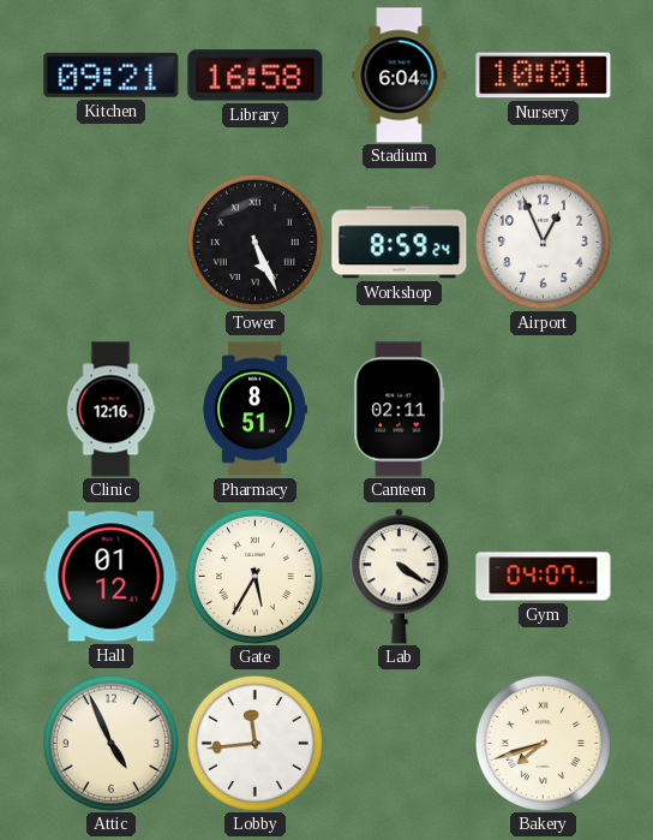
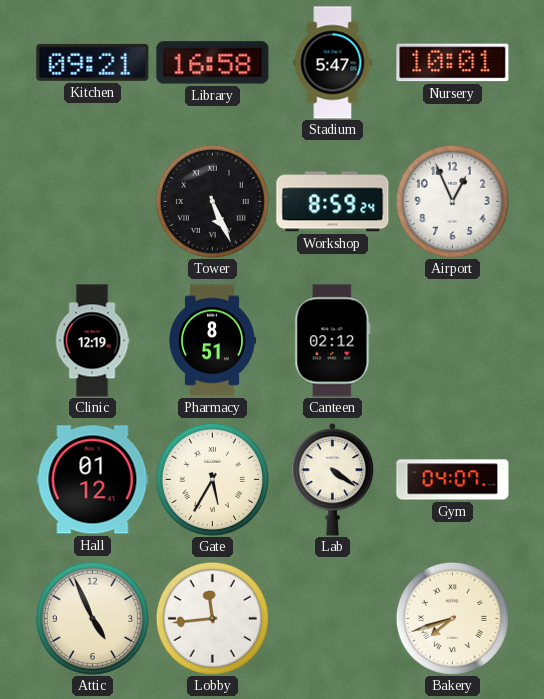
Stadium: 6:04 -> 5:47 (333, 63)
Clinic: 12:16 -> 12:19 (92, 341)
Canteen: 02:11 -> 02:12 (333, 341)
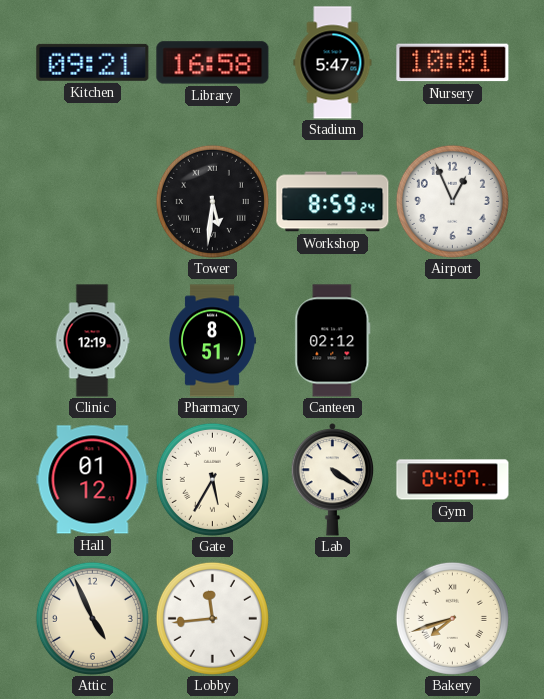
Tower: 5:26 -> 5:31 (212, 201)
